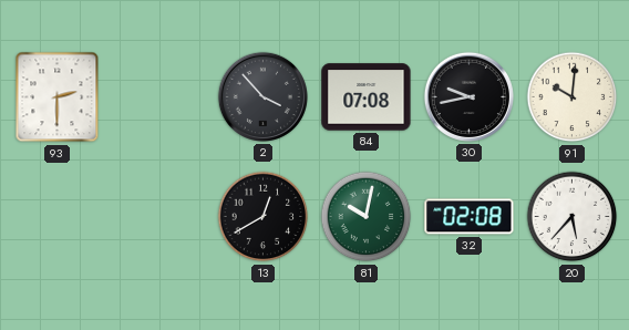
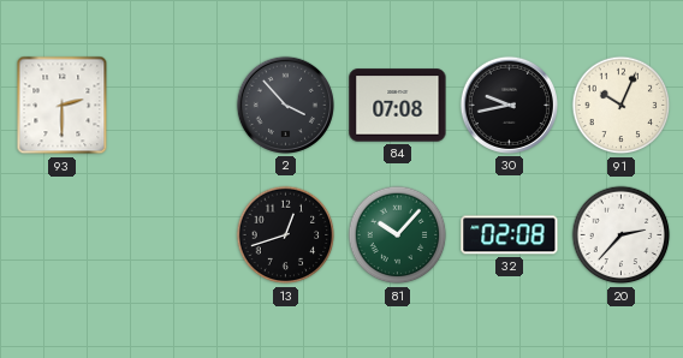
91: 10:01 -> 10:04 (622, 106)
13: 12:40 -> 12:42 (286, 235)
81: 10:02 -> 10:07 (398, 235)
20: 5:37 -> 2:37 (622, 235)
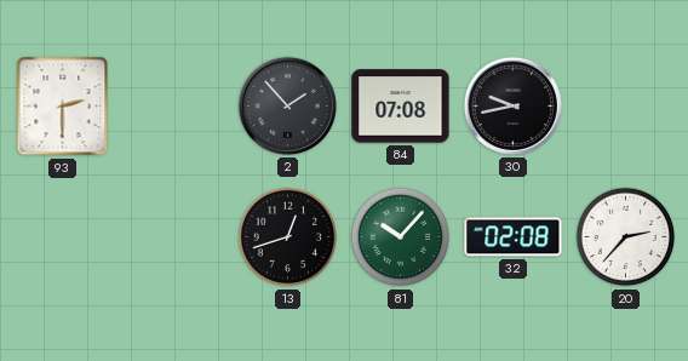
2: 3:53 -> 1:53 (287, 105)
91: 10:04 -> none (622, 106)
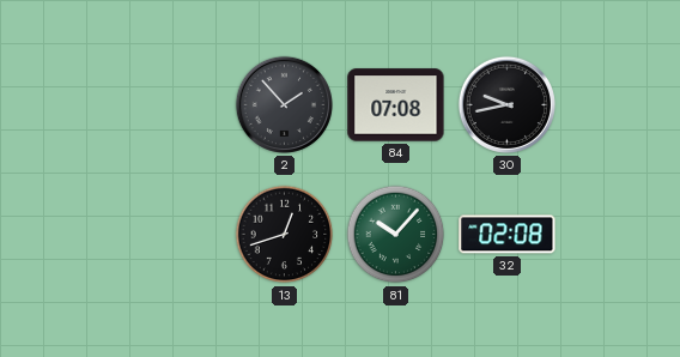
93: 2:30 -> none (63, 107)
20: 2:37 -> none (626, 237)
